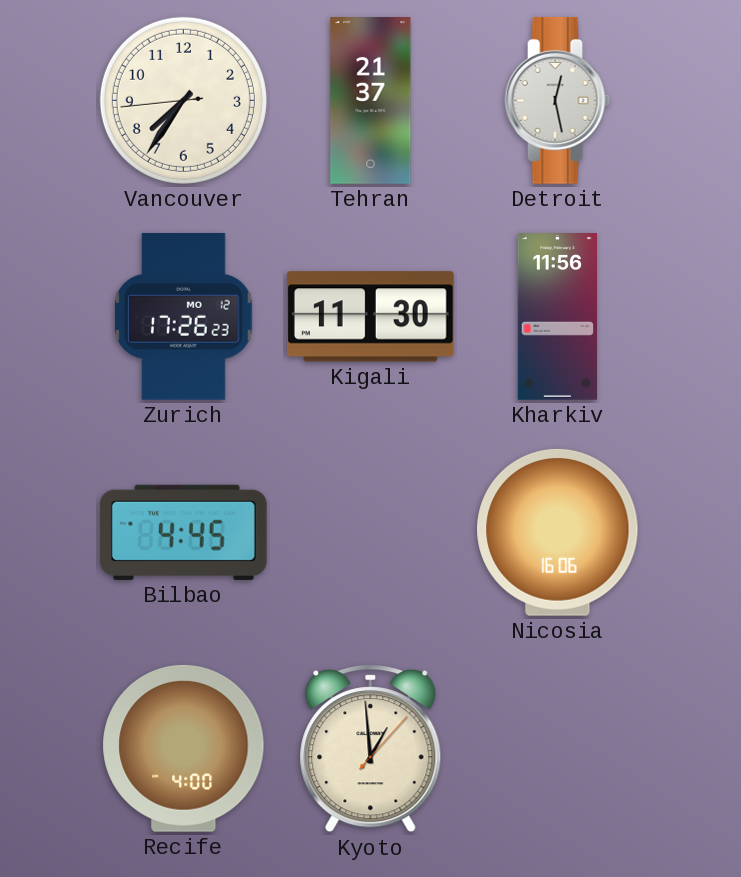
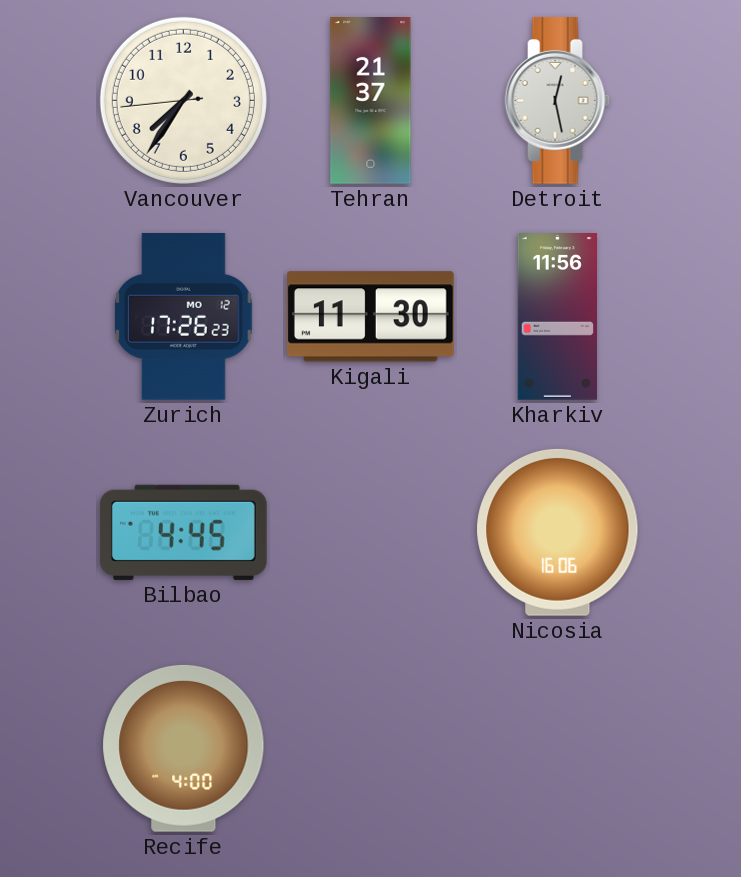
Kyoto: 12:59 -> none (371, 749)
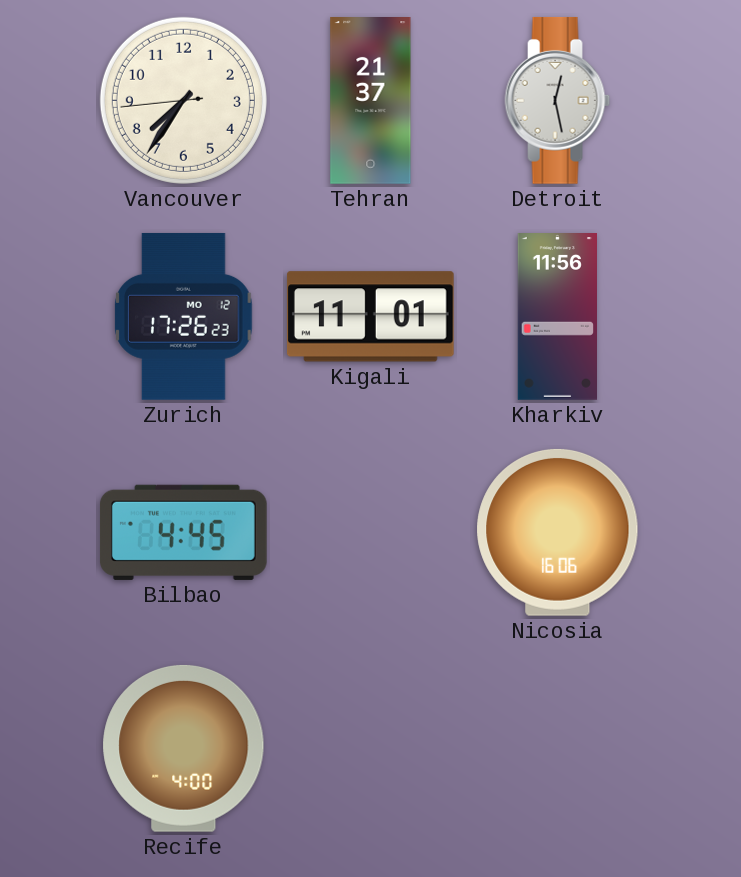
Kigali: 11:30 -> 11:01 (370, 317)
